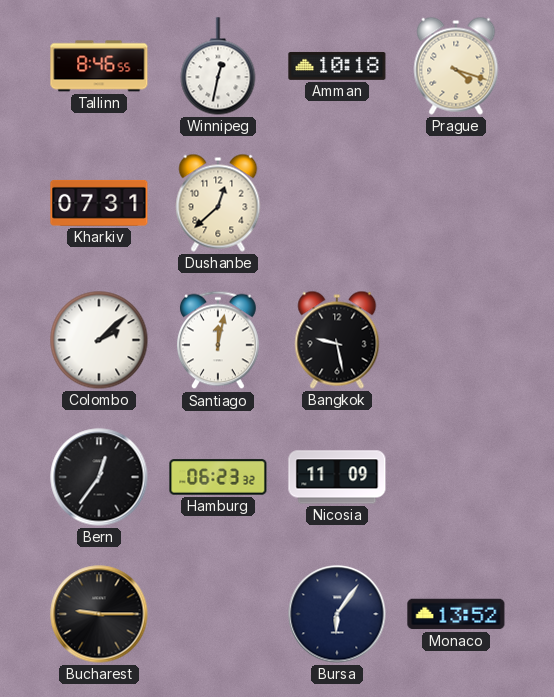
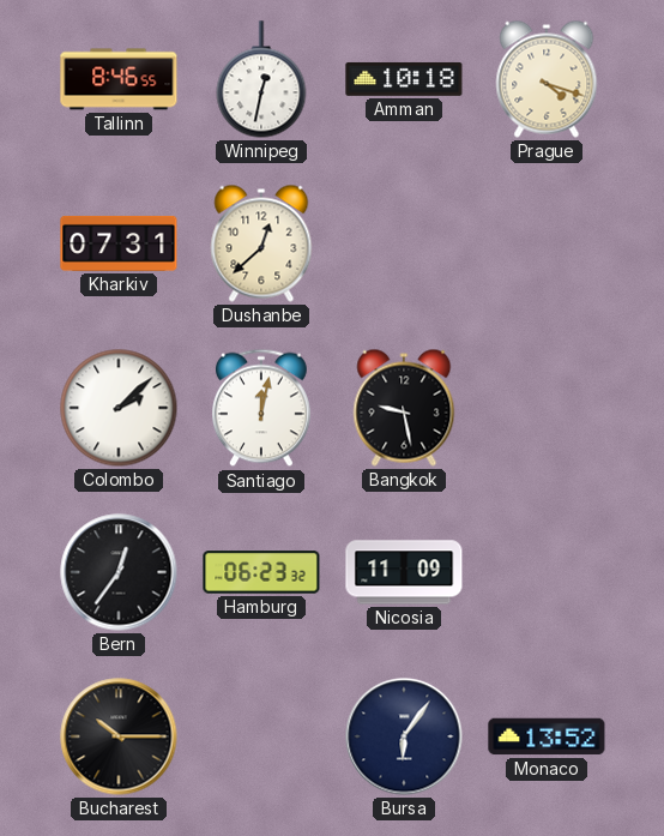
Bucharest: 9:15 -> 10:15 (119, 736)
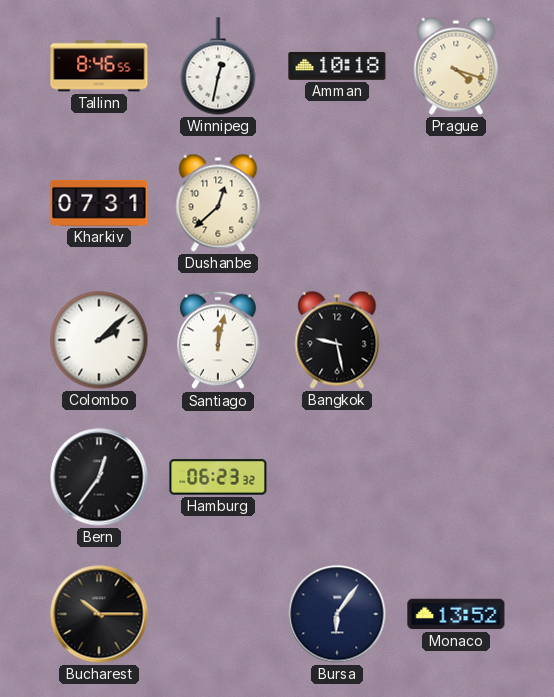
Nicosia: 11:09 -> none (404, 572)
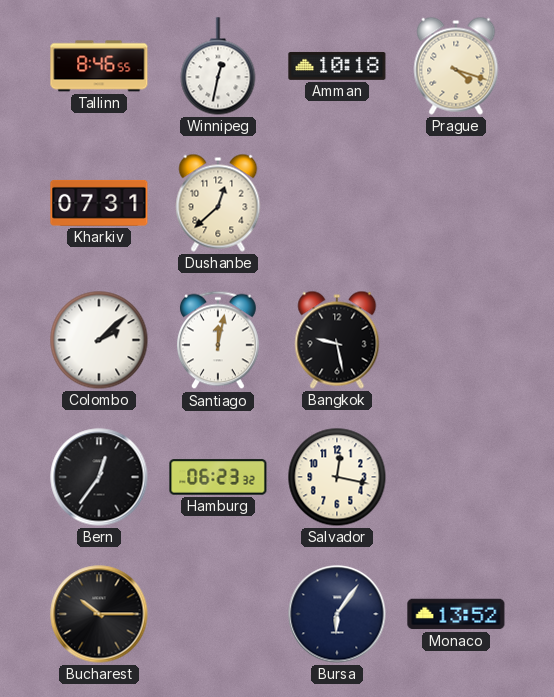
Salvador: none -> 12:17 (337, 477)
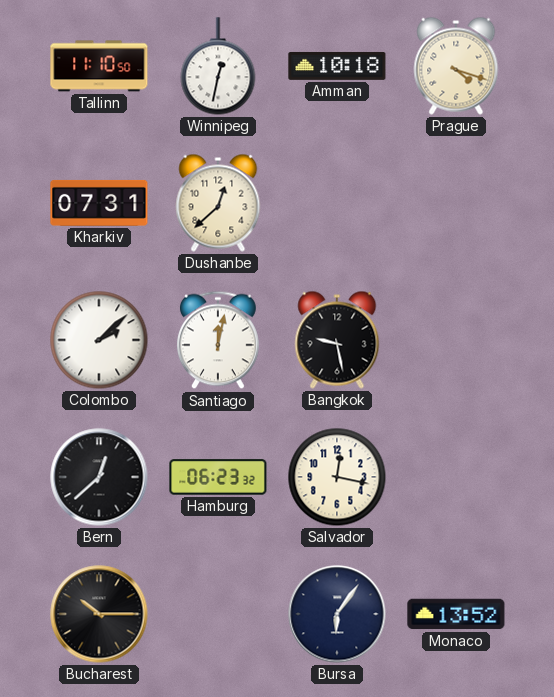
Tallinn: 8:46 -> 11:10 (99, 66)
Bern: 12:36 -> 12:38 (99, 477)
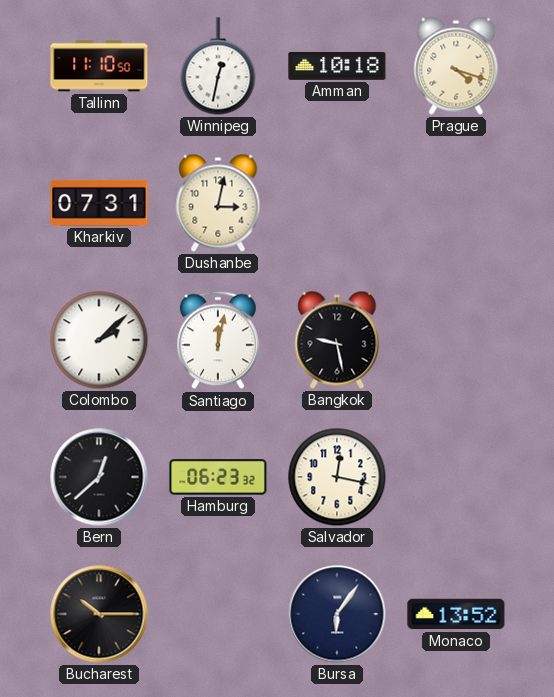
Dushanbe: 12:38 -> 3:02 (218, 203)
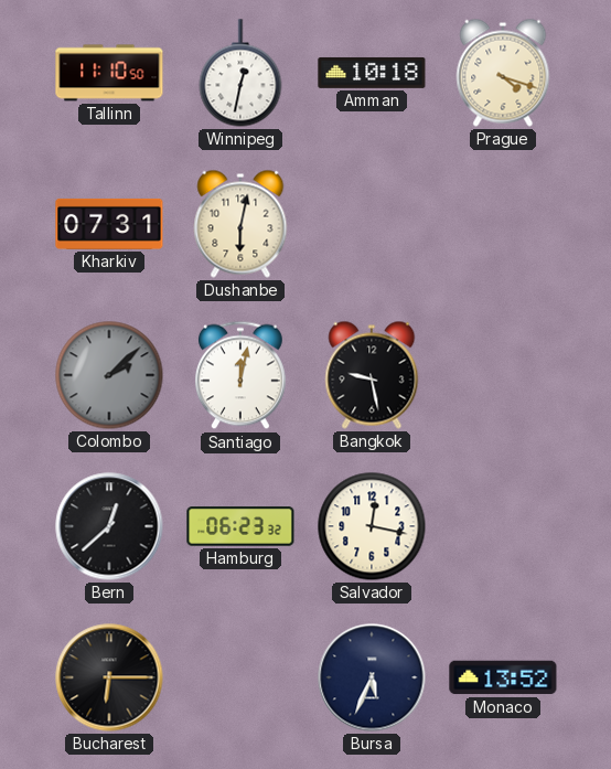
Dushanbe: 3:02 -> 6:02 (240, 224)
Colombo dial: white -> grey (109, 375)
Bucharest: 10:15 -> 6:15 (109, 677)
Bursa: 6:06 -> 5:34 (372, 677)
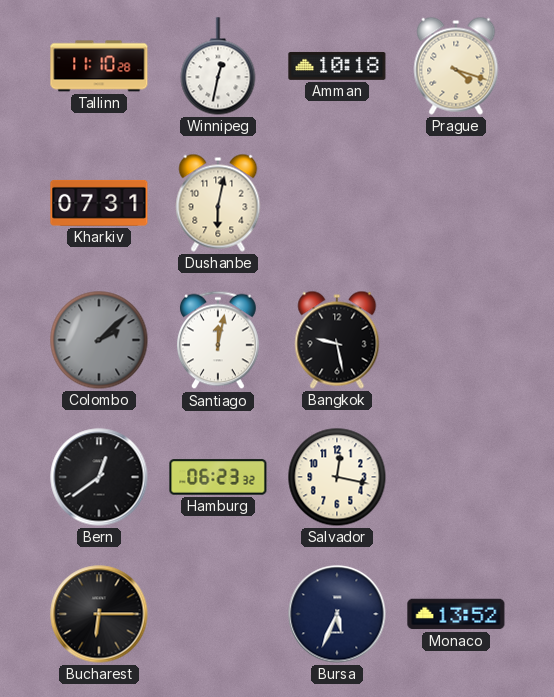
Tallinn: 11:10:50 -> 11:10:28 (99, 66)
Bern: 12:38 -> 12:39 (99, 477)
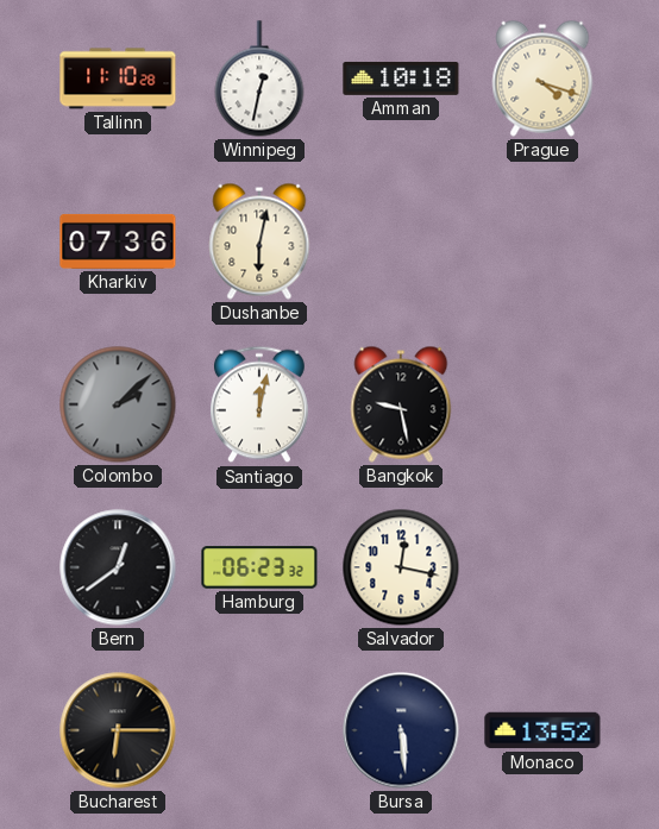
Kharkiv: 07:31 -> 07:36 (118, 241)
Bursa: 5:34 -> 5:29 (401, 730)
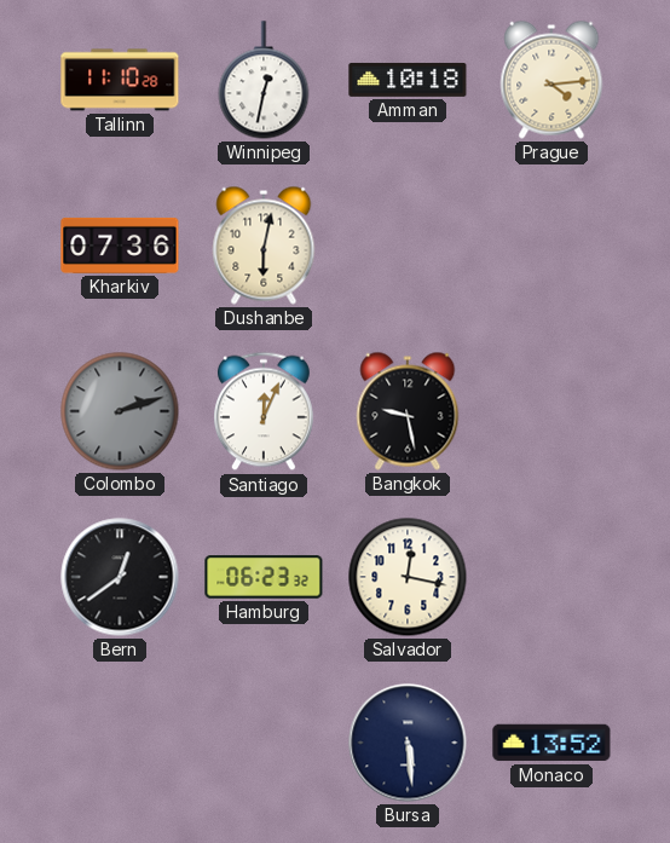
Prague: 4:18 -> 4:14 (551, 80)
Colombo: 2:08 -> 2:12 (120, 411)
Santiago: 12:02 -> 12:04 (265, 411)
Bucharest: 6:15 -> none (118, 730)
